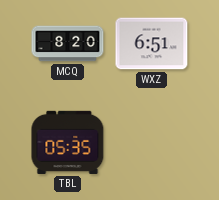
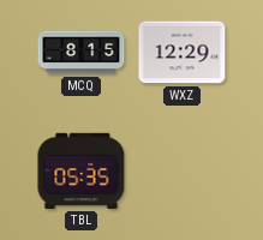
MCQ: 8:20 -> 8:15 (82, 53)
WXZ: 6:51 -> 12:29 (183, 53)
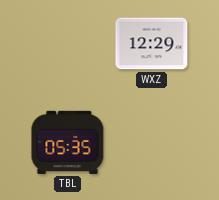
MCQ: 8:15 -> none (82, 53)
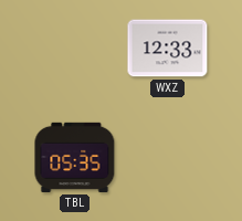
WXZ: 12:29 -> 12:33 (168, 49)
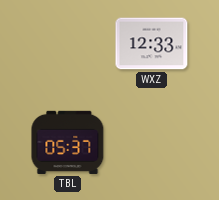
TBL: 05:35 -> 05:37 (68, 142)
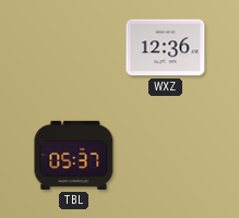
WXZ: 12:33 -> 12:36 (166, 48)
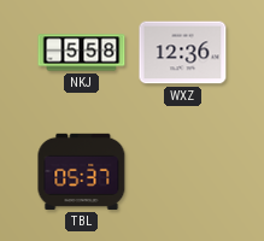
NKJ: none -> 5:58 (82, 53)
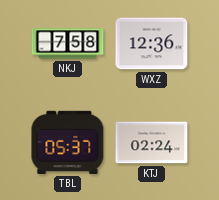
NKJ: 5:58 -> 7:58 (68, 44)
KTJ: none -> 02:24 (152, 143)
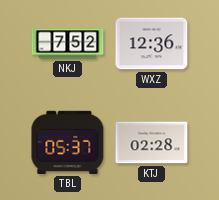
NKJ: 7:58 -> 7:52 (68, 44)
KTJ: 02:24 -> 02:28 (152, 143)
